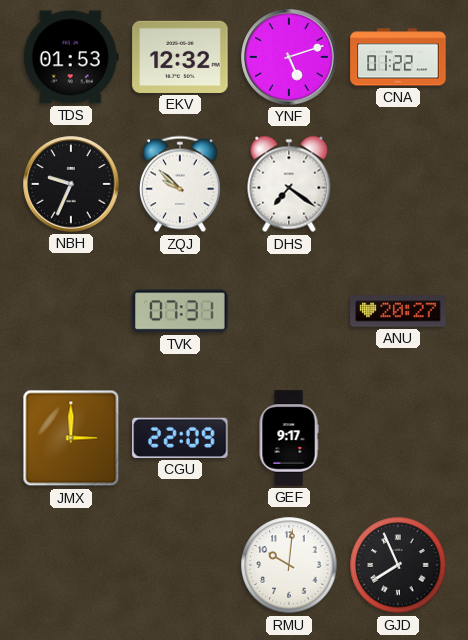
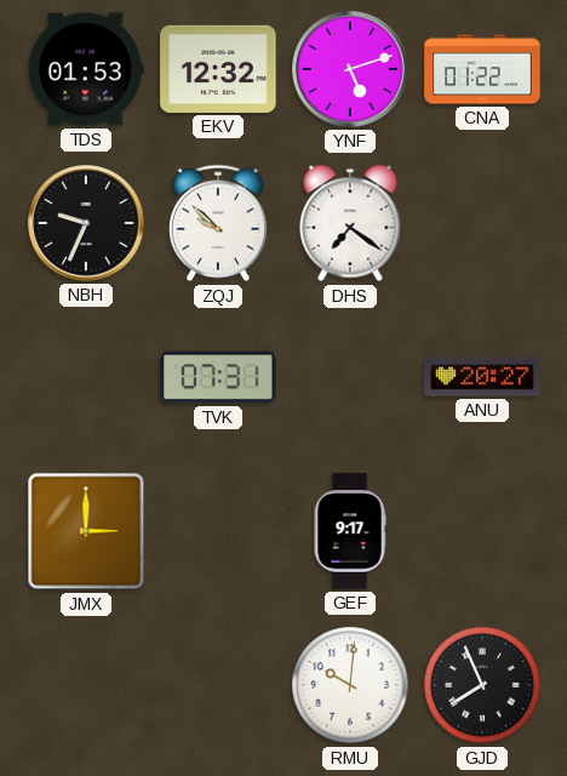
CGU: 22:09 -> none (180, 438)
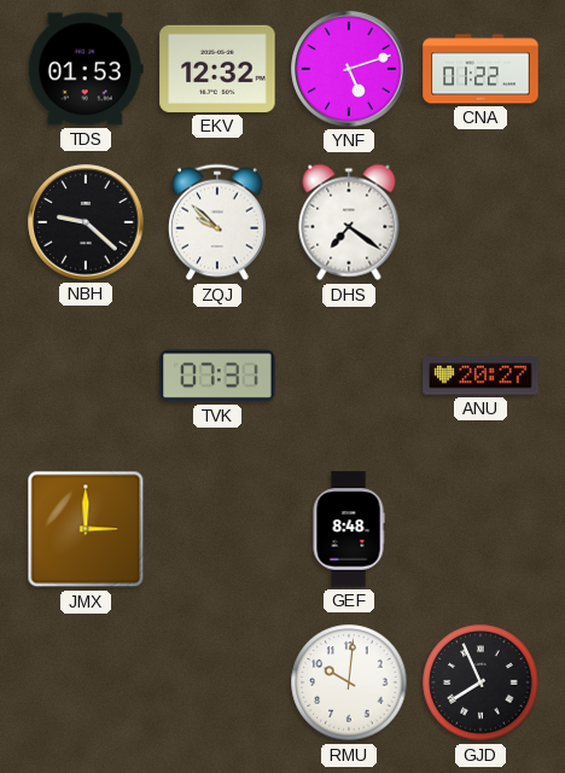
NBH: 9:34 -> 9:22 (86, 222)
GEF: 9:17 -> 8:48 (349, 529)
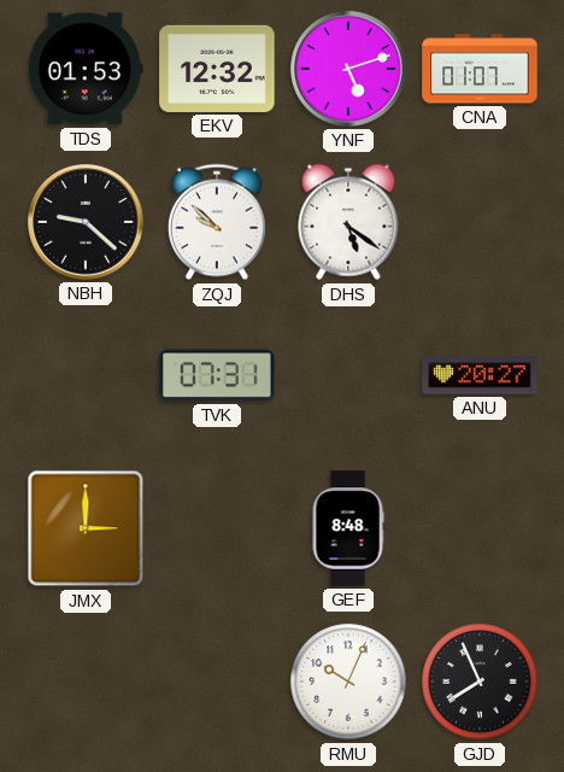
CNA: 01:22 -> 01:07 (480, 69)
DHS: 7:21 -> 5:21 (348, 222)
RMU: 10:01 -> 10:04 (348, 682)
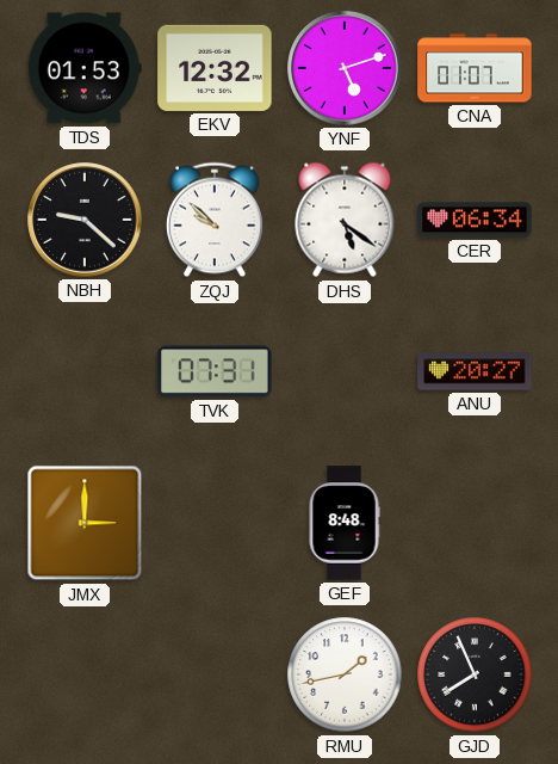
CER: none -> 06:34 (475, 220)
RMU: 10:04 -> 1:43 (345, 674)
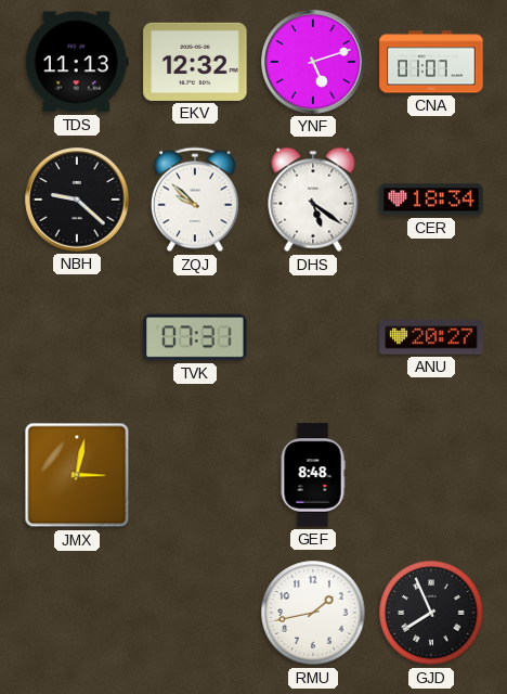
TDS: 01:53 -> 11:13 (77, 62)
CER: 06:34 -> 18:34 (431, 200)
JMX: 3:00 -> 3:02 (77, 475)
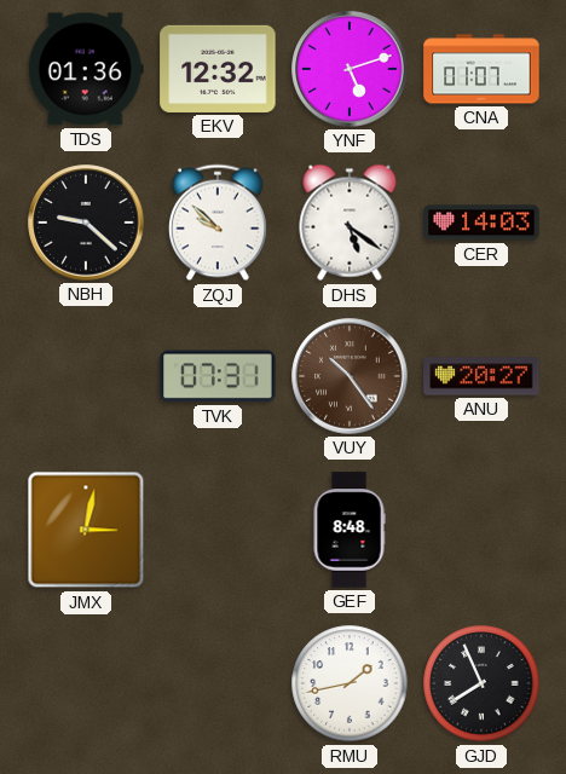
TDS: 11:13 -> 01:36 (86, 69)
CER: 18:34 -> 14:03 (481, 223)
VUY: none -> 10:24 (350, 376)
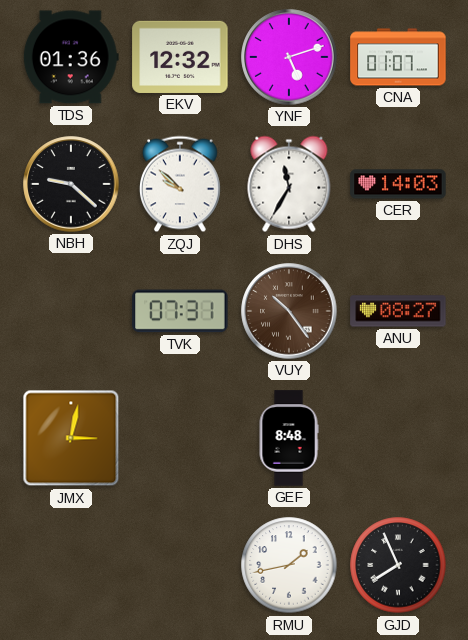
DHS: 5:21 -> 11:35 (289, 184)
ANU: 20:27 -> 08:27 (398, 311)
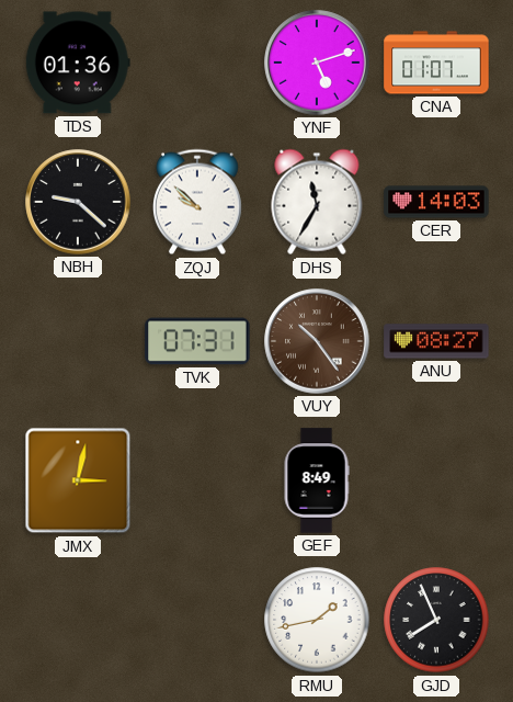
EKV: 12:32 -> none (180, 57)
GEF: 8:48 -> 8:49 (317, 480)
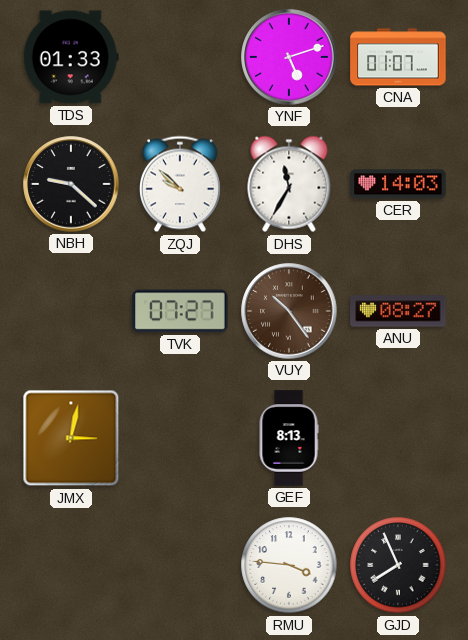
TDS: 01:36 -> 01:33 (71, 57)
TVK: 07:31 -> 07:27 (180, 311)
GEF: 8:49 -> 8:13 (289, 438)
RMU: 1:43 -> 3:46 (289, 565)
